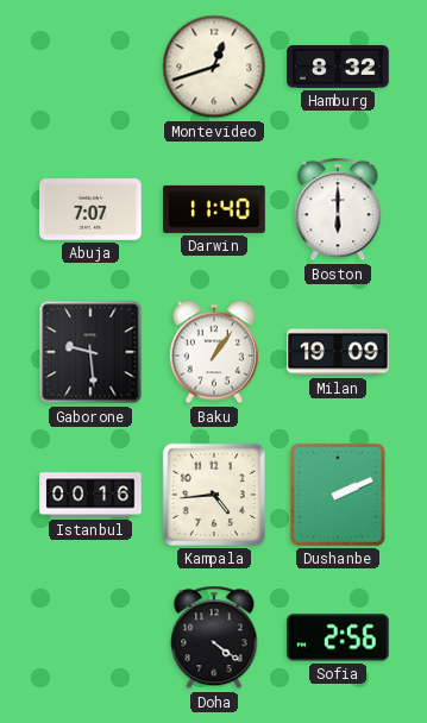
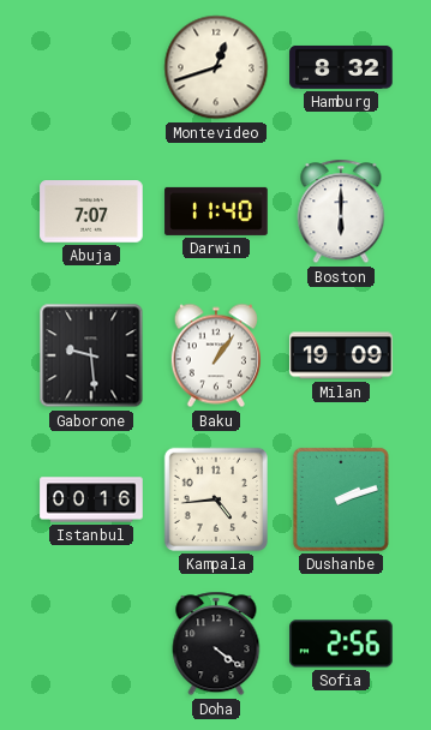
Dushanbe: 2:11 -> 2:12 (341, 499)
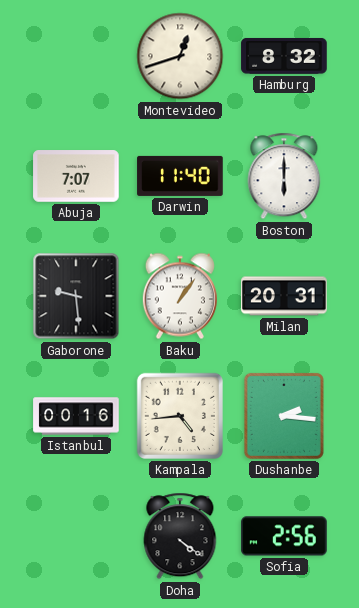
Milan: 19:09 -> 20:31 (284, 296)
Dushanbe: 2:12 -> 2:16 (284, 416)
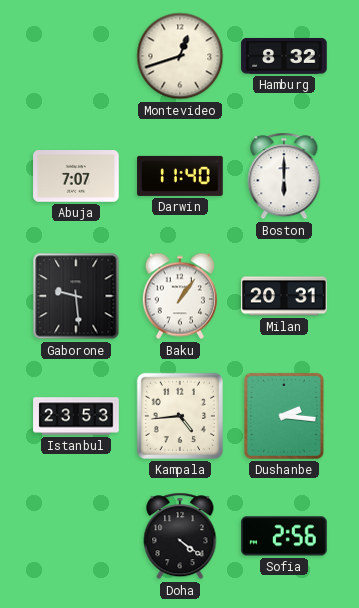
Istanbul: 00:16 -> 23:53 (76, 416)
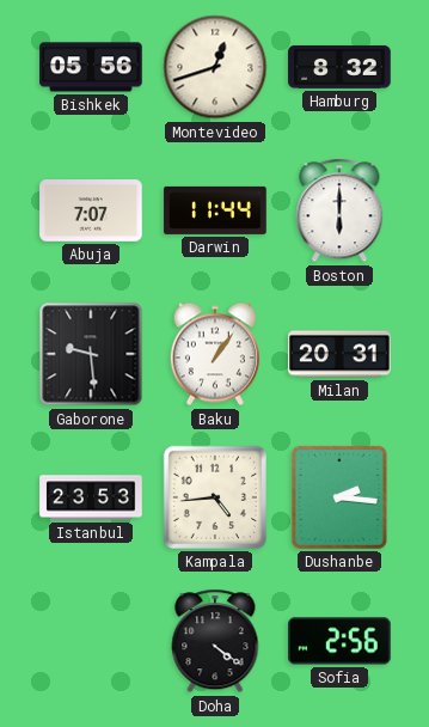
Bishkek: none -> 05:56 (91, 67)
Darwin: 11:40 -> 11:44 (215, 210)
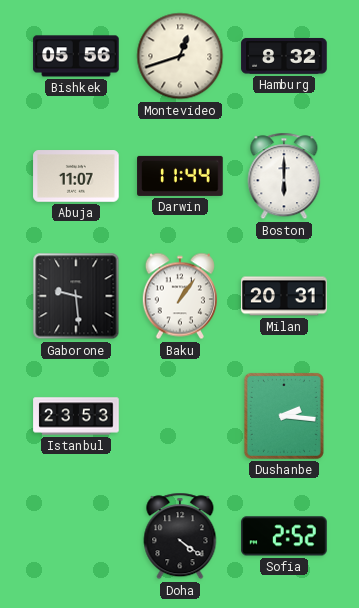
Abuja: 7:07 -> 11:07 (76, 176)
Kampala: 4:44 -> none (215, 497)
Sofia: 2:56 -> 2:52 (284, 536)
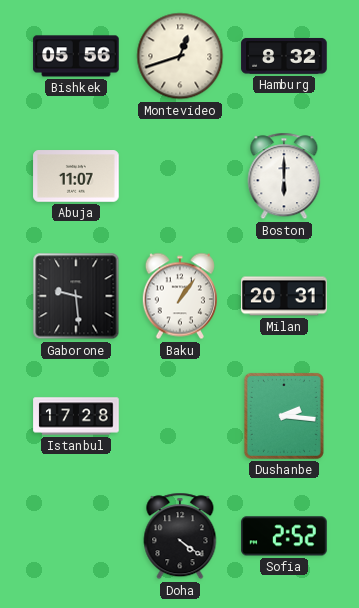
Darwin: 11:44 -> none (180, 176)
Istanbul: 23:53 -> 17:28 (76, 416)
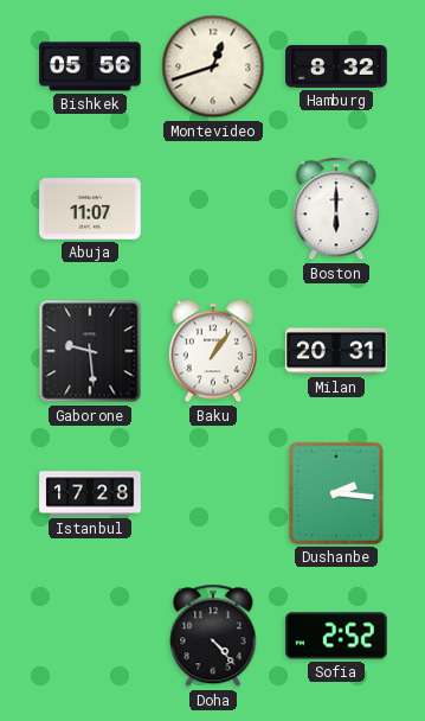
Doha: 4:21 -> 4:23 (213, 636)
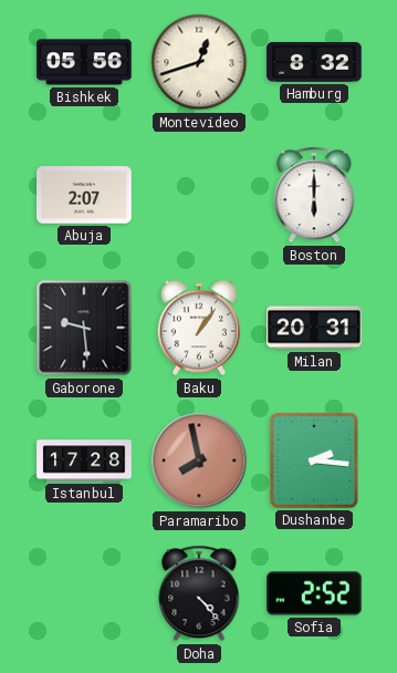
Abuja: 11:07 -> 2:07 (84, 195)
Paramaribo: none -> 7:58 (199, 460)
